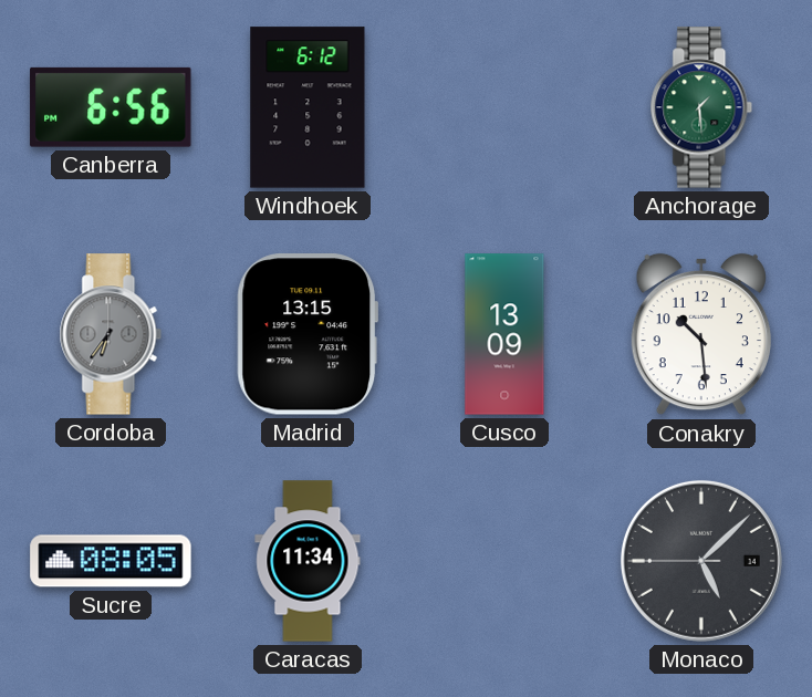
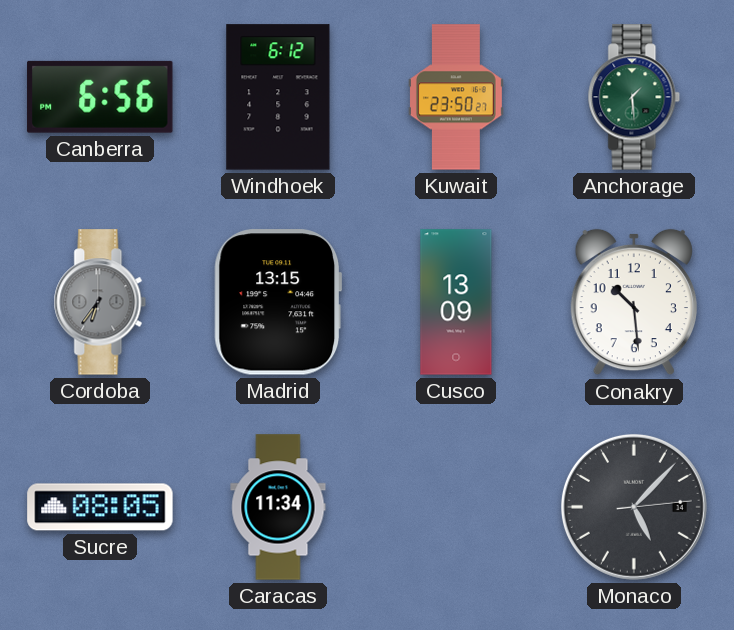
Kuwait: none -> 23:50 (456, 97)
Monaco: 5:07:45 -> 5:07:14 (634, 507)
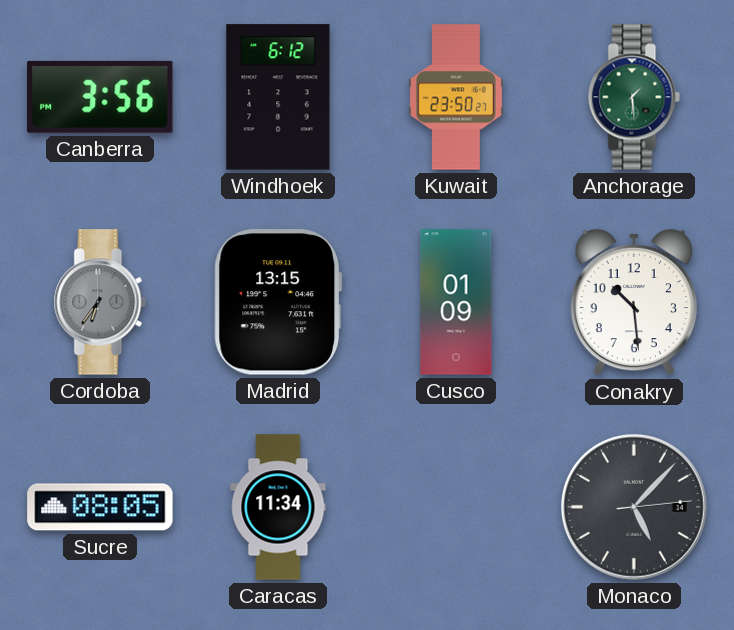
Canberra: 6:56 -> 3:56 (100, 97)
Cusco: 13:09 -> 01:09 (456, 302)
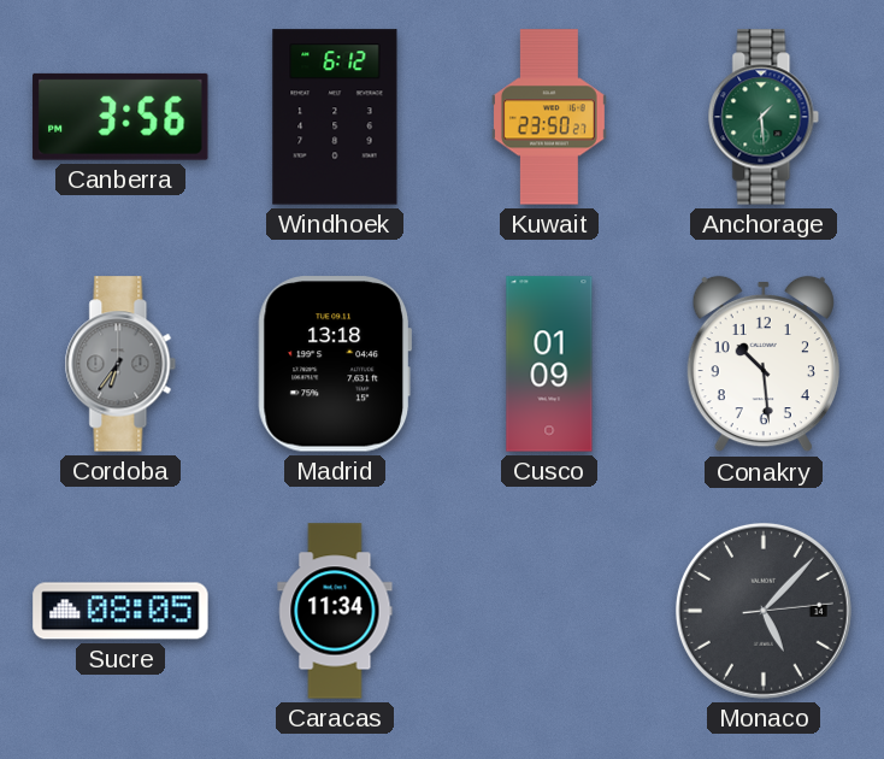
Madrid: 13:15 -> 13:18 (334, 364)
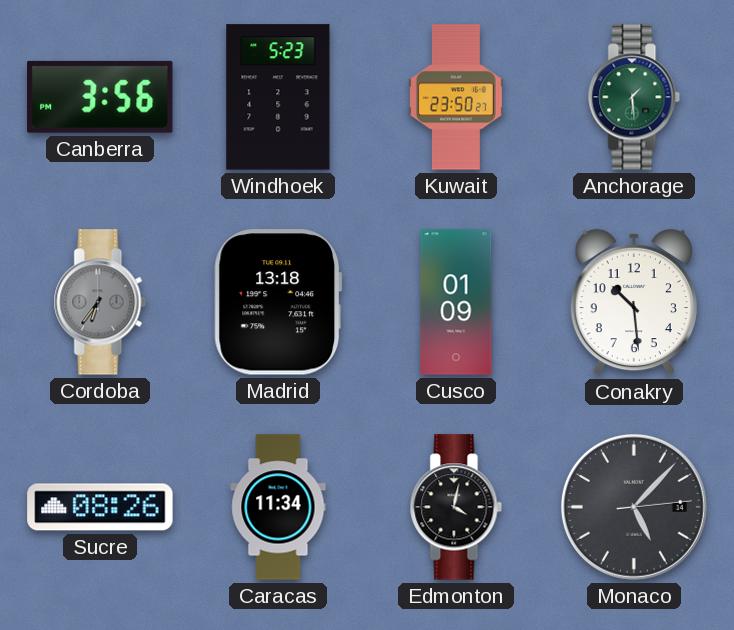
Windhoek: 6:12 -> 5:23 (278, 97)
Sucre: 08:05 -> 08:26 (100, 507)
Edmonton: none -> 4:02 (456, 507)
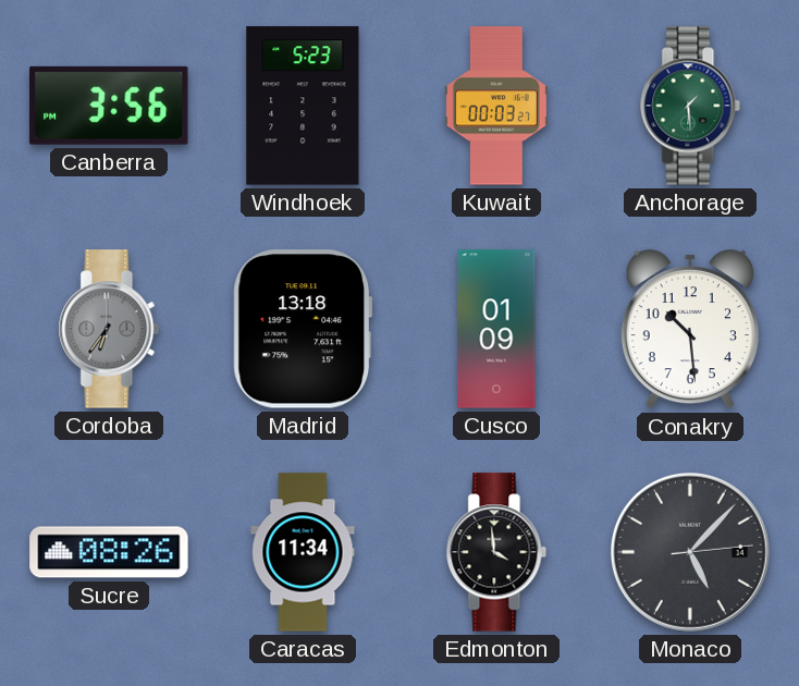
Kuwait: 23:50 -> 00:03 (496, 106)
Edmonton: 4:02 -> 3:59 (496, 552)
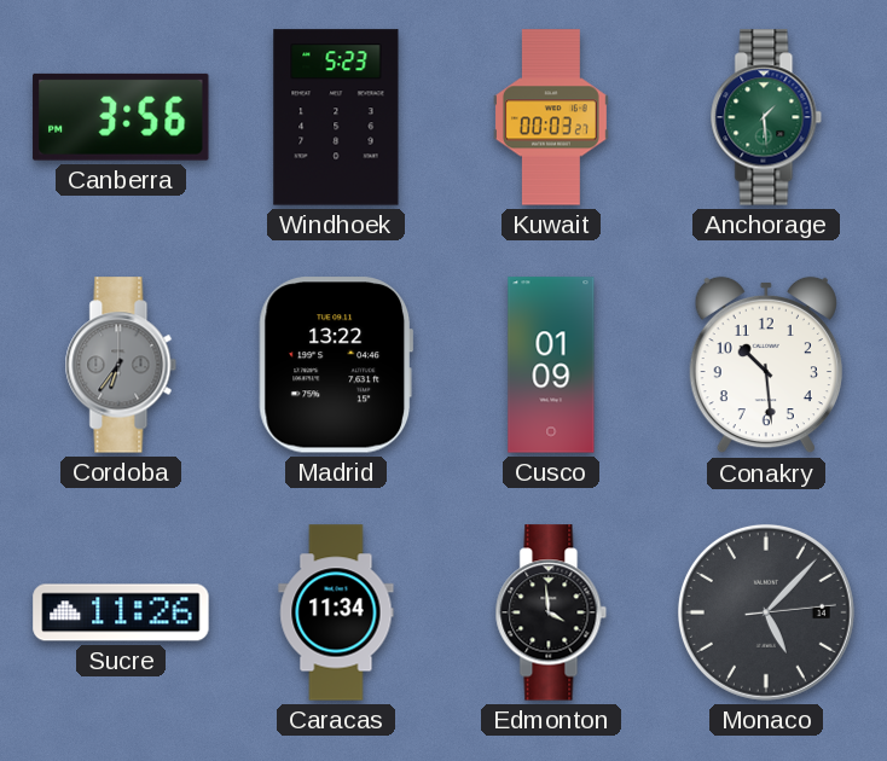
Madrid: 13:18 -> 13:22 (335, 365)
Sucre: 08:26 -> 11:26 (121, 612)
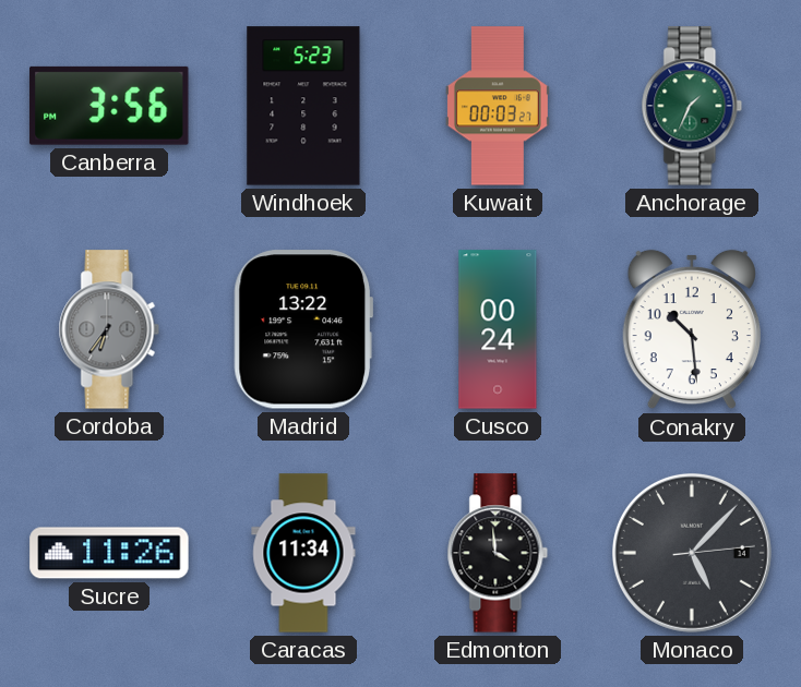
Anchorage: 1:29 -> 1:34 (692, 106)
Cusco: 01:09 -> 00:24 (498, 329)
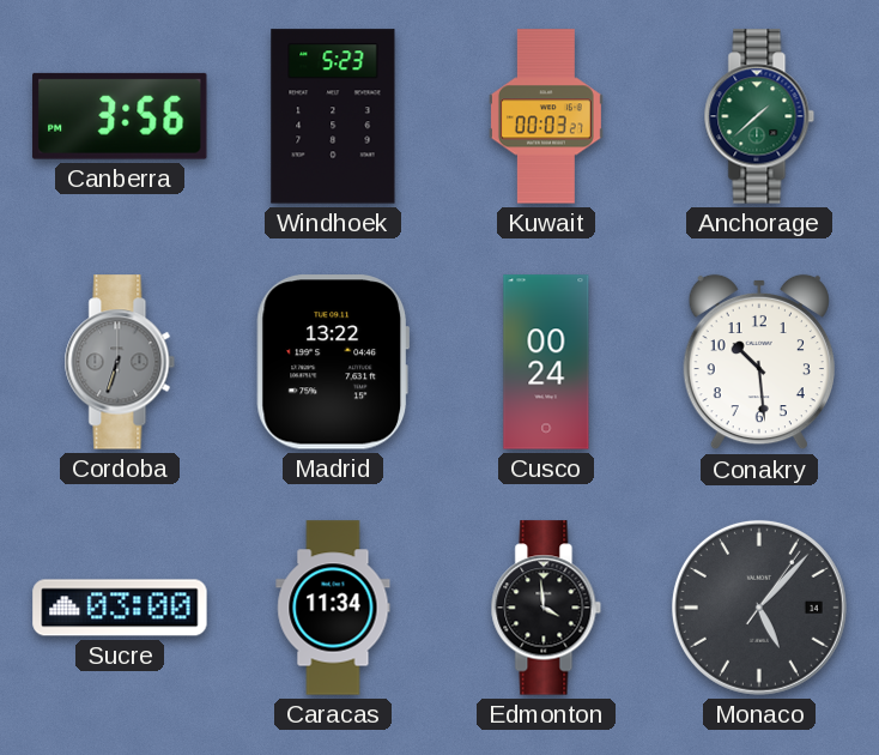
Anchorage: 1:34 -> 1:38 (759, 116)
Cordoba: 6:36 -> 6:33 (120, 362)
Sucre: 11:26 -> 03:00 (120, 608)
Monaco: 5:07:14 -> 5:07:06 (759, 608)
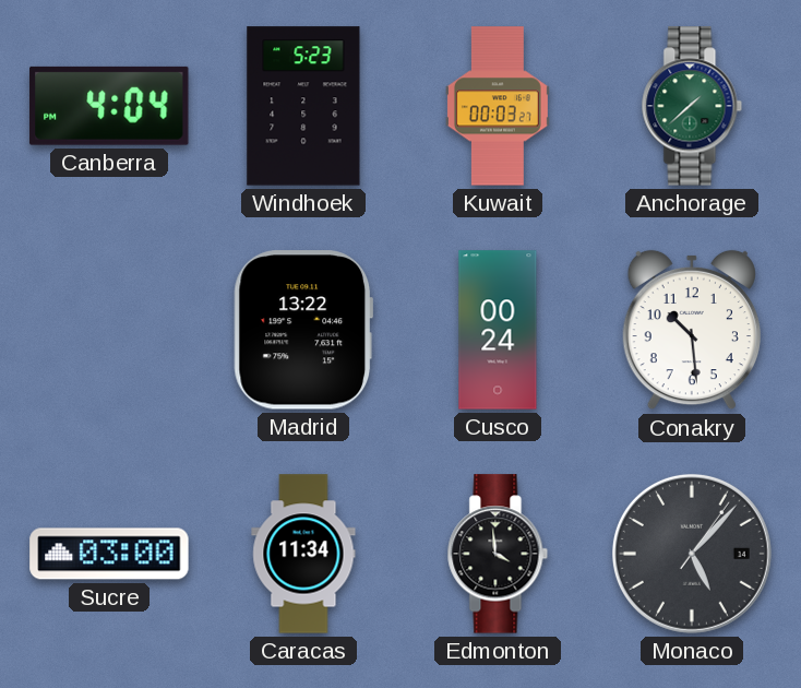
Canberra: 3:56 -> 4:04 (109, 106)
Cordoba: 6:33 -> none (120, 362)
